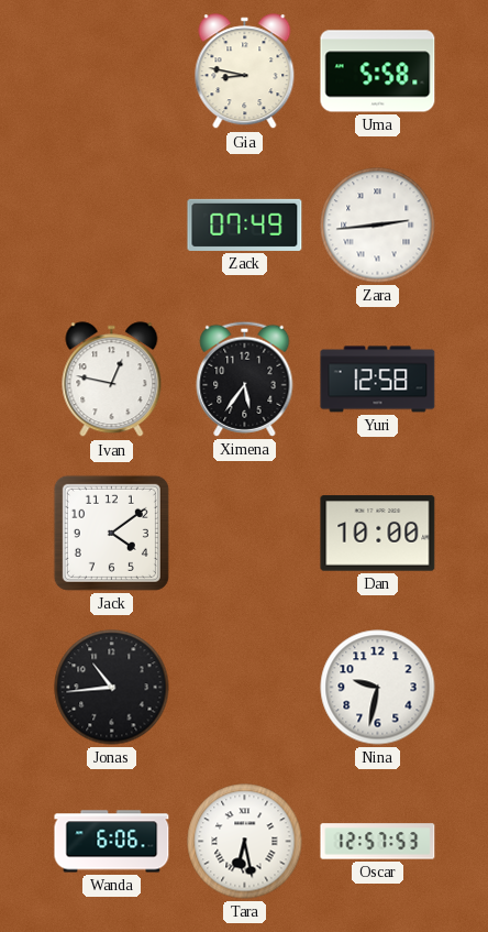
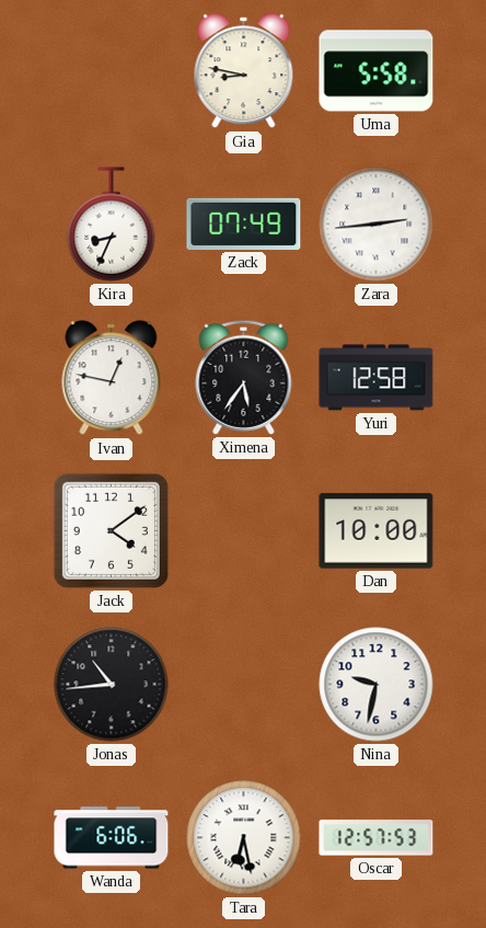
Kira: none -> 8:34 (112, 225)
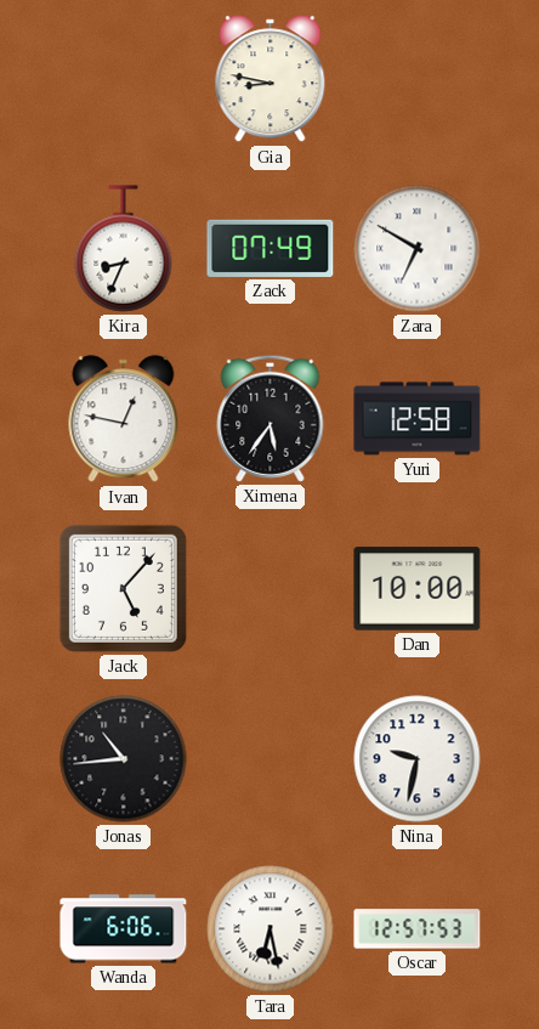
Uma: 5:58 -> none (377, 71)
Zara: 2:44 -> 6:50 (418, 249)
Jack: 4:09 -> 5:07 (123, 588)
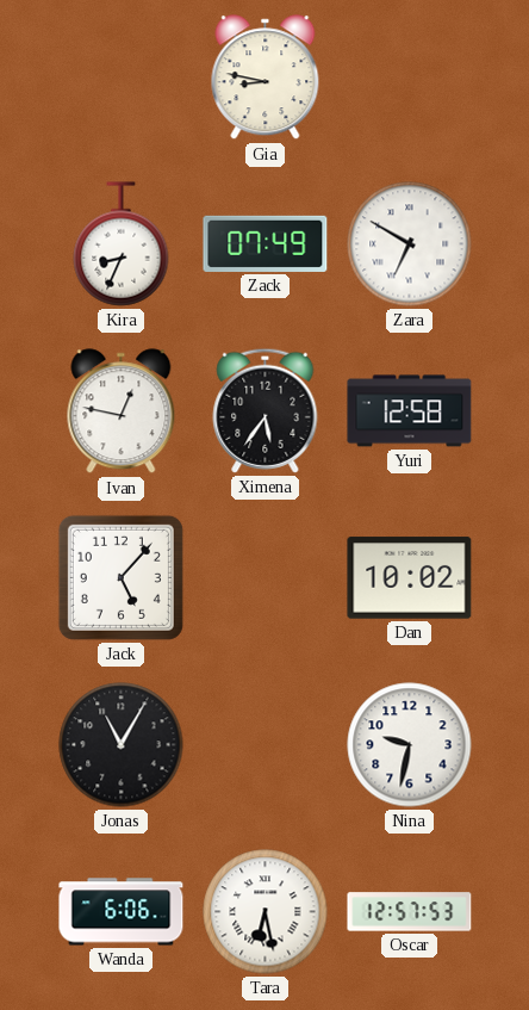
Dan: 10:00 -> 10:02 (410, 578)
Jonas: 10:44 -> 11:05 (122, 745)
